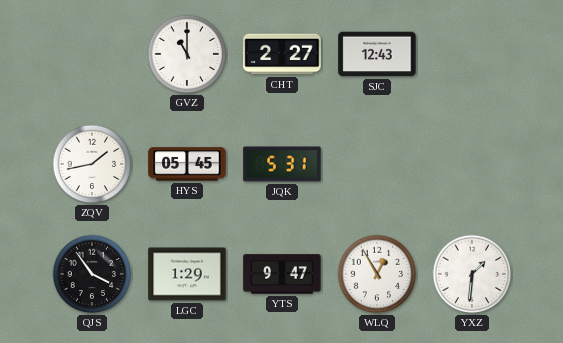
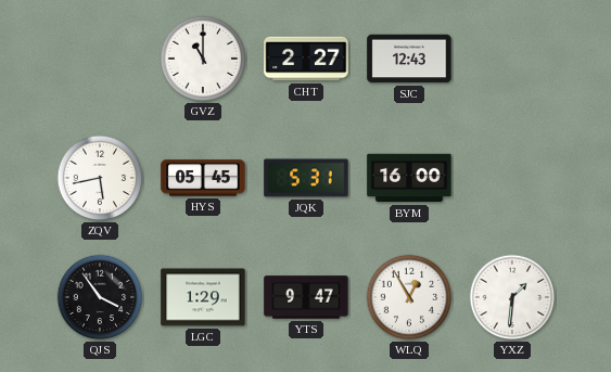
ZQV: 1:43 -> 5:43 (100, 178)
BYM: none -> 16:00 (409, 178)
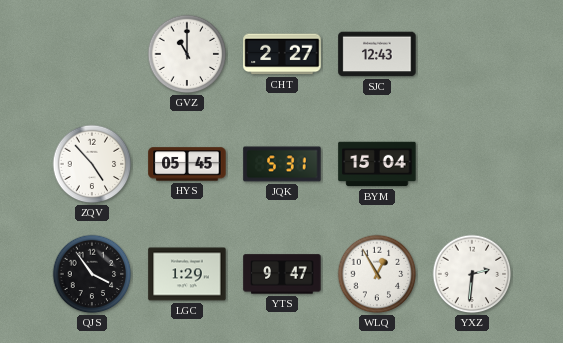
ZQV: 5:43 -> 4:53 (92, 164)
BYM: 16:00 -> 15:04 (377, 164)
YXZ: 1:31 -> 2:31 (472, 274)
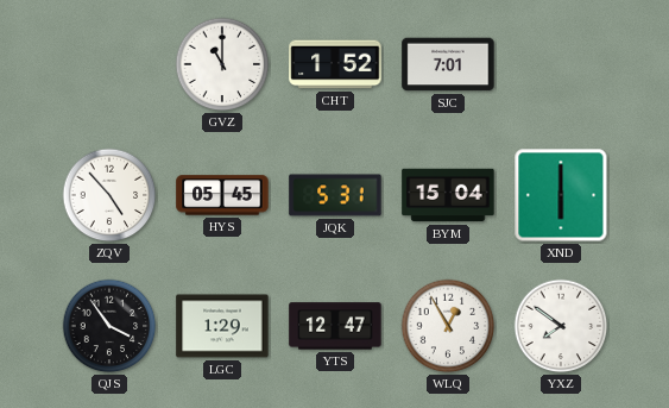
CHT: 2:27 -> 1:52 (335, 64)
SJC: 12:43 -> 7:01 (448, 64)
XND: none -> 6:00 (561, 195)
YTS: 9:47 -> 12:47 (335, 326)
YXZ: 2:31 -> 7:51 (561, 326)
